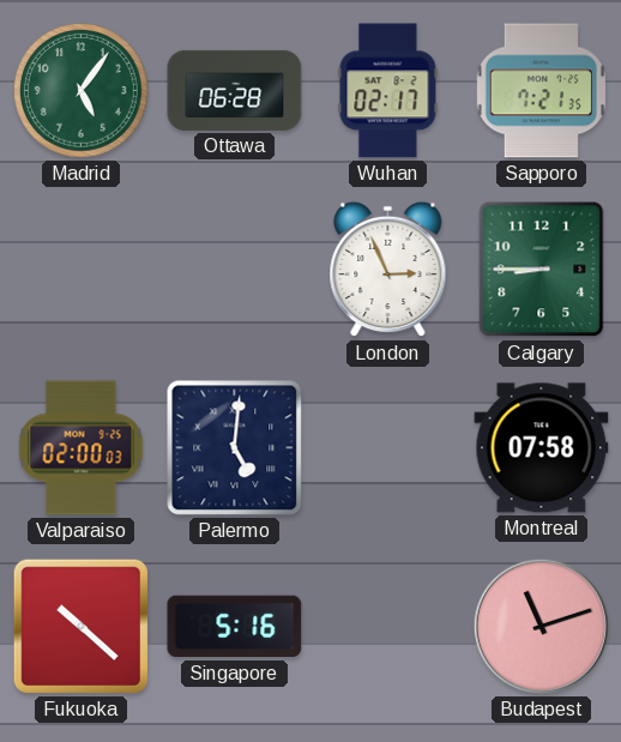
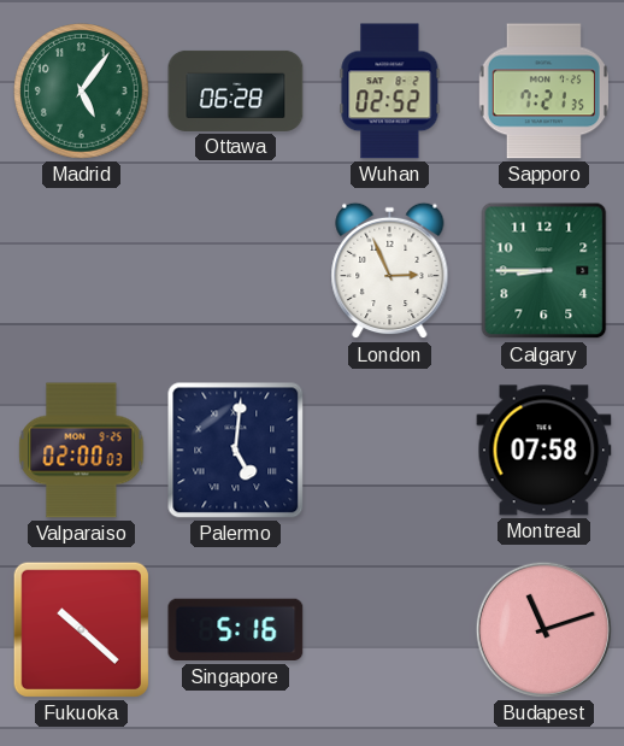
Wuhan: 02:17 -> 02:52 (390, 92)
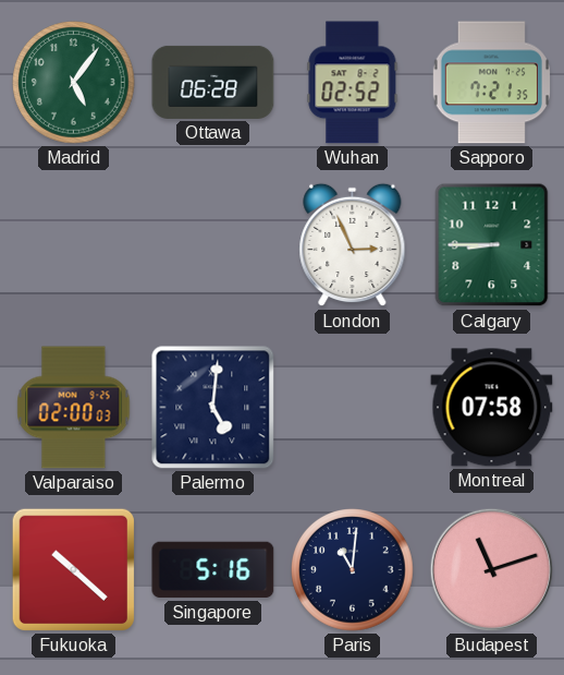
Paris: none -> 11:01 (353, 570)
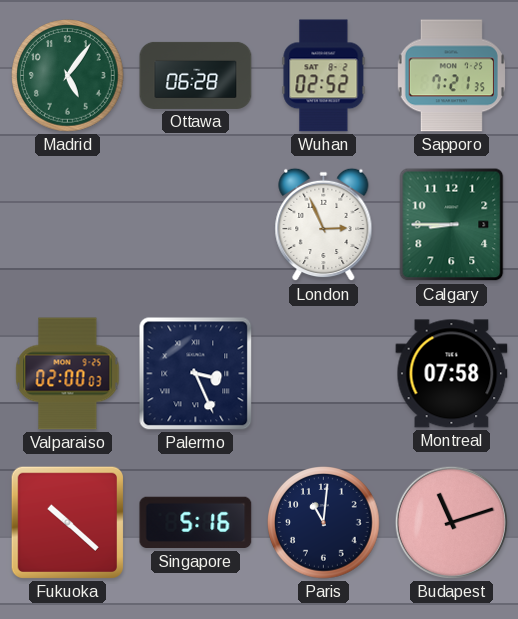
Palermo: 5:01 -> 3:26 (196, 374)
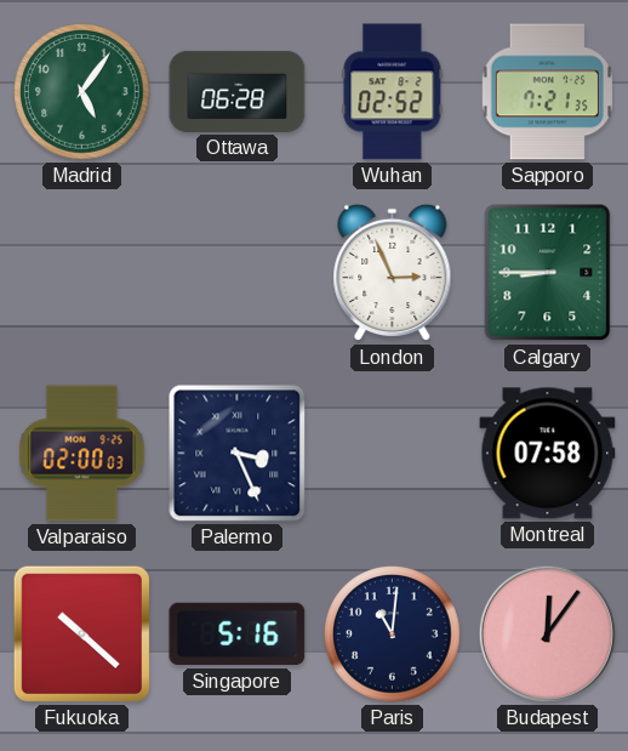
Budapest: 11:12 -> 12:06 (547, 633)
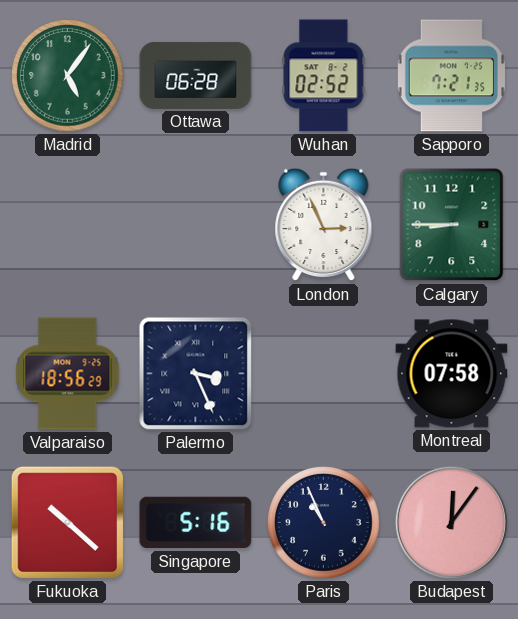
Valparaiso: 02:00 -> 18:56 (68, 374)
Paris: 11:01 -> 10:56 (324, 523)
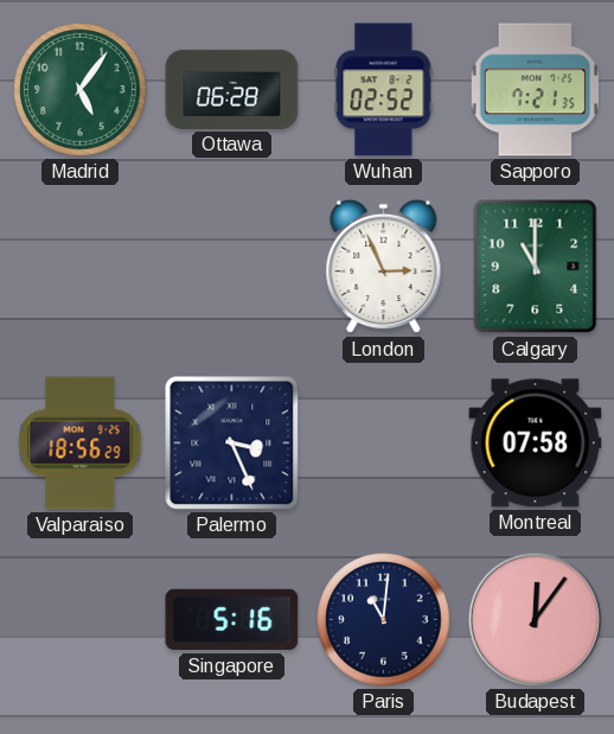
Calgary: 8:45 -> 11:00 (536, 267)
Fukuoka: 10:22 -> none (67, 522)
Paris: 10:56 -> 11:01 (384, 620)
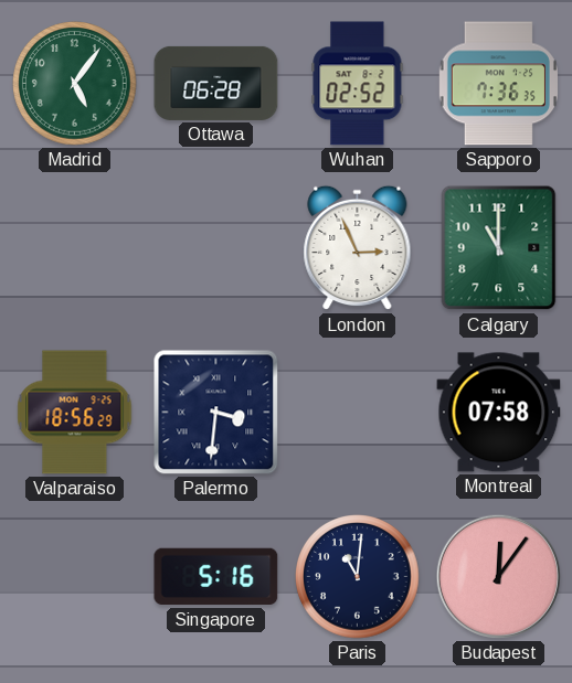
Sapporo: 7:21 -> 7:36 (498, 84)
Palermo: 3:26 -> 3:31 (216, 413)
